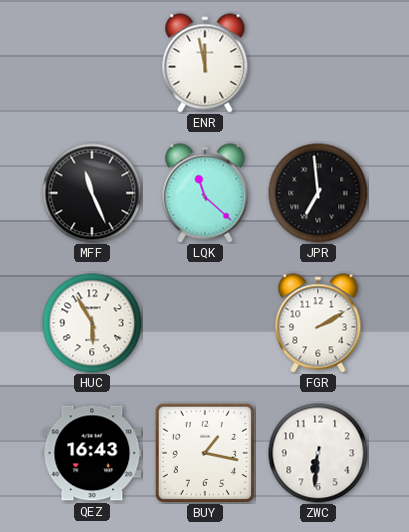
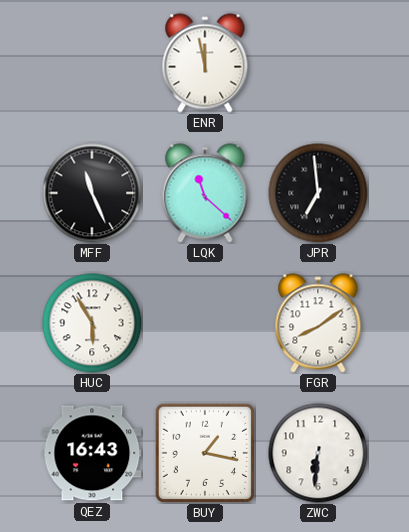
FGR: 2:10 -> 8:09 (318, 323)
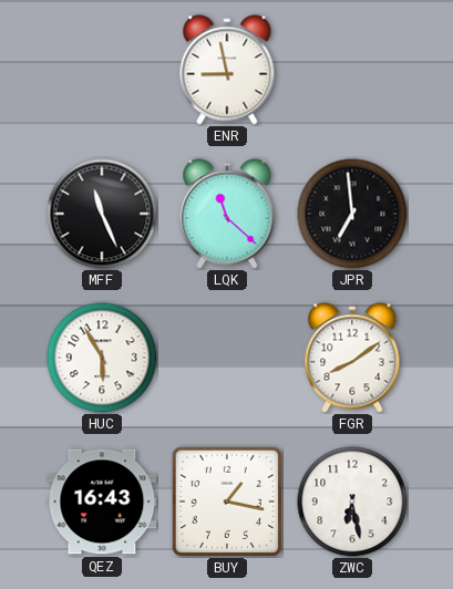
ENR: 11:58 -> 8:58 (227, 70)
ZWC: 6:31 -> 6:28 (352, 502)
